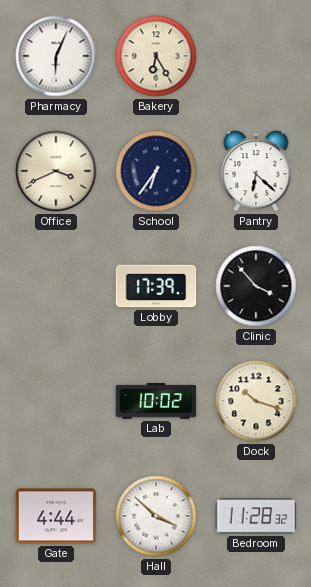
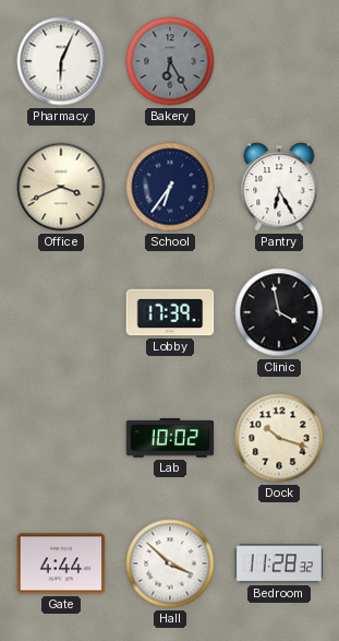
Bakery dial: cream -> grey (170, 61)
Pantry: 6:22 -> 6:25 (279, 187)
Clinic: 3:53 -> 3:58 (279, 312)
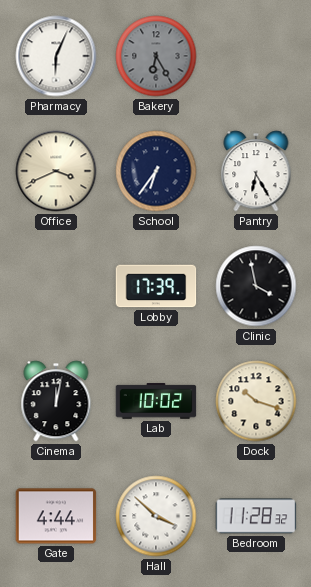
Cinema: none -> 12:02 (56, 401)
